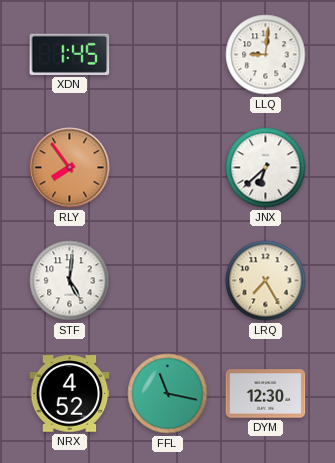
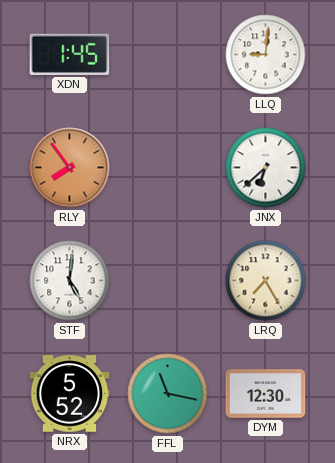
NRX: 4:52 -> 5:52 (70, 394)
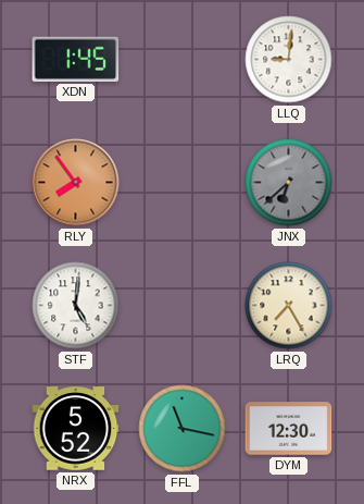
JNX dial: white -> grey (289, 183)
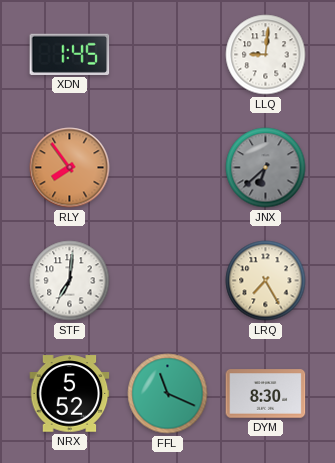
STF: 5:01 -> 7:01 (70, 281)
FFL: 11:17 -> 11:19 (168, 394)
DYM: 12:30 -> 8:30 (266, 394)
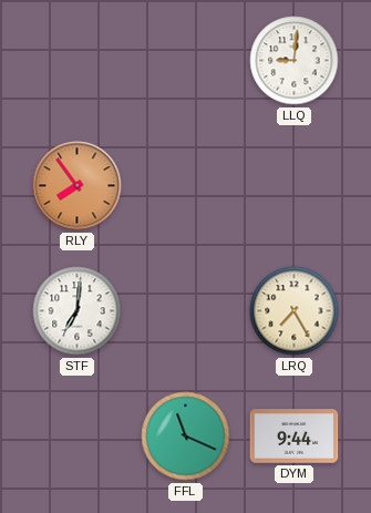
XDN: 1:45 -> none (70, 54)
JNX: 6:38 -> none (266, 168)
NRX: 5:52 -> none (70, 394)
DYM: 8:30 -> 9:44 (295, 437)
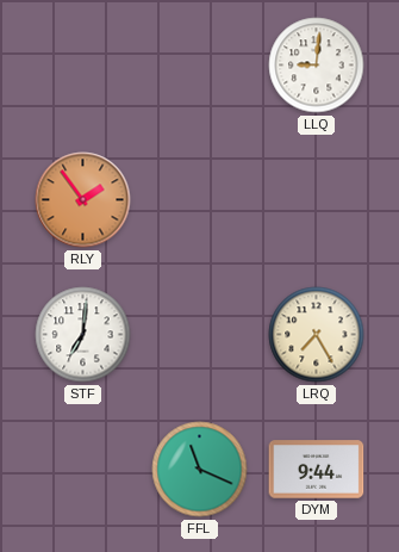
RLY: 7:54 -> 1:54 (83, 200)
